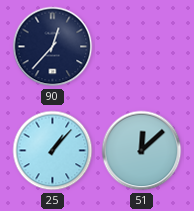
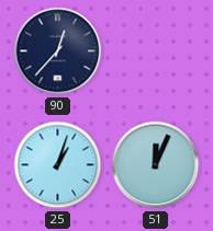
25: 1:07 -> 1:03 (58, 165)
51: 12:08 -> 12:04 (156, 165)
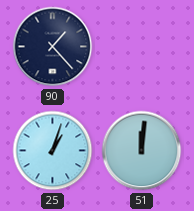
90: 12:37 -> 1:23 (53, 47)
51: 12:04 -> 12:01 (142, 151)
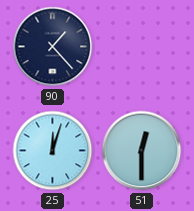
25: 1:03 -> 12:03 (53, 151)
51: 12:01 -> 12:30 (142, 151)
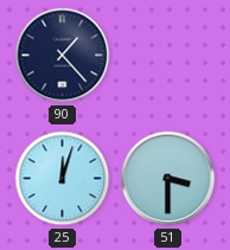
51: 12:30 -> 3:30 (168, 179)
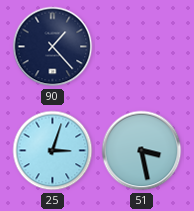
25: 12:03 -> 3:03 (53, 151)
51: 3:30 -> 3:28 (142, 151)
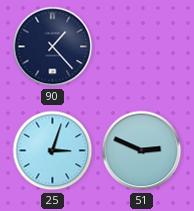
51: 3:28 -> 2:49 (142, 151)
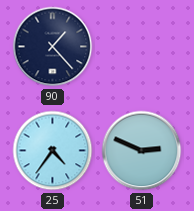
25: 3:03 -> 4:36 (53, 151)
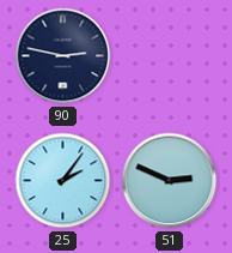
90: 1:23 -> 2:47 (63, 56)
25: 4:36 -> 2:06 (63, 181)
